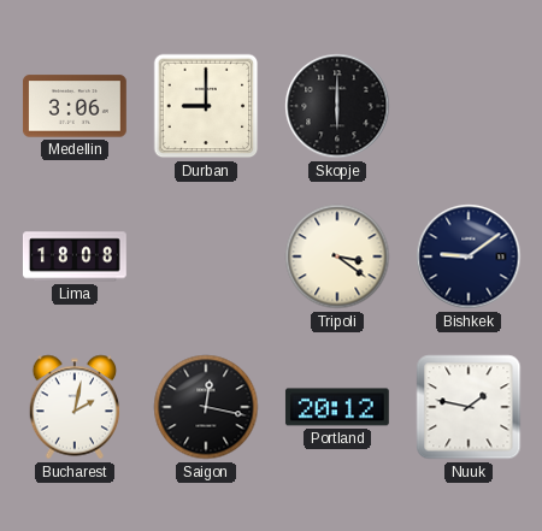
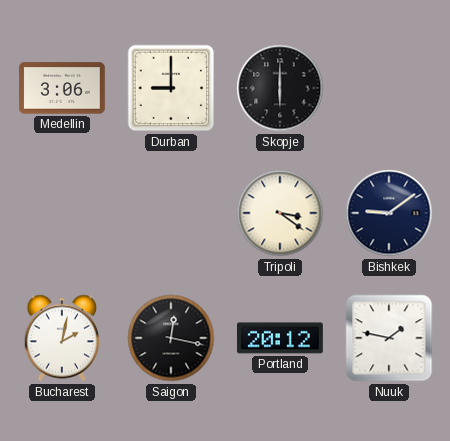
Lima: 18:08 -> none (75, 256)
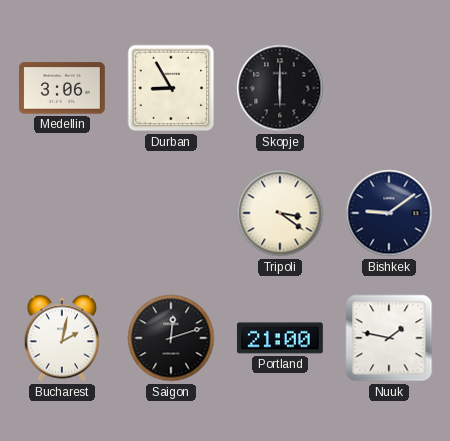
Durban: 9:00 -> 8:55 (171, 88)
Saigon: 12:17 -> 12:12 (171, 338)
Portland: 20:12 -> 21:00 (280, 338)
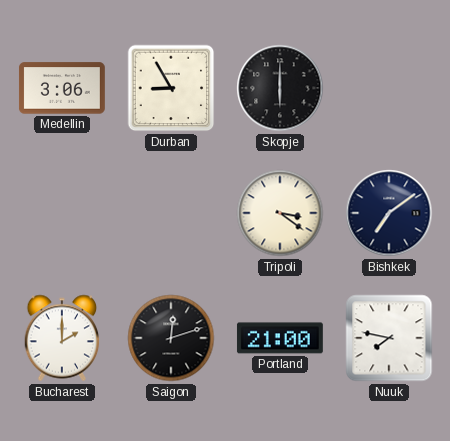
Bishkek: 9:09 -> 7:09 (389, 213)
Bucharest: 2:02 -> 2:00 (62, 338)
Nuuk: 1:47 -> 7:47 (389, 338)
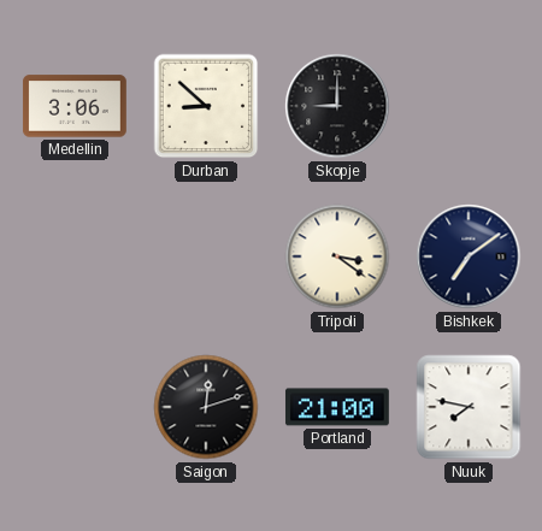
Durban: 8:55 -> 8:52 (206, 106)
Skopje: 6:00 -> 9:00 (337, 106)
Bucharest: 2:00 -> none (62, 338)
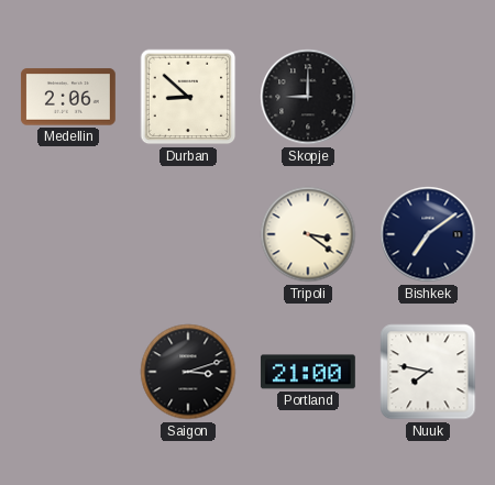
Medellin: 3:06 -> 2:06 (68, 97)
Saigon: 12:12 -> 3:12 (188, 372)
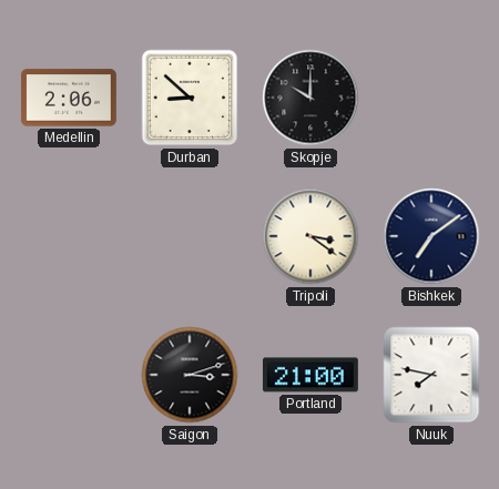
Skopje: 9:00 -> 10:00 (310, 98)
